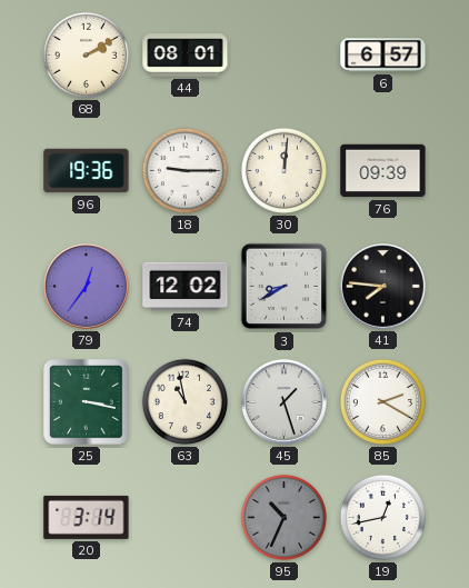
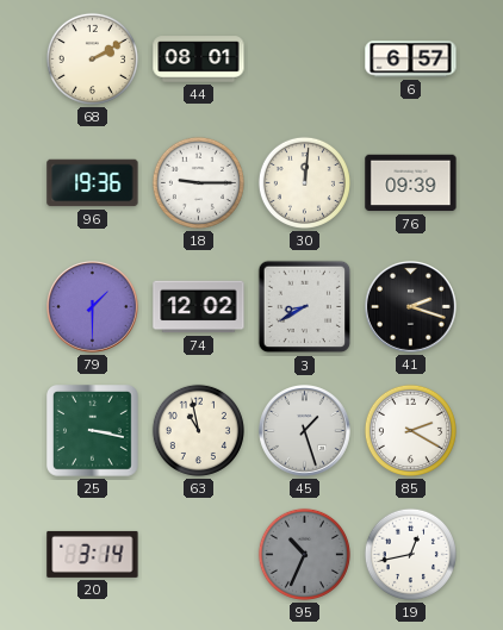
79: 12:36 -> 1:30 (93, 307)
41: 7:46 -> 2:18 (411, 307)
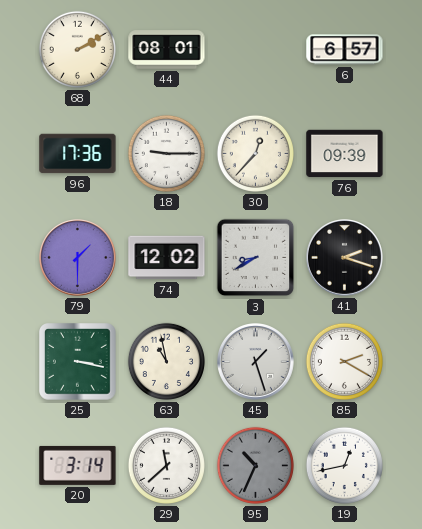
96: 19:36 -> 17:36 (78, 154)
30: 12:01 -> 12:37 (255, 153)
29: none -> 11:38 (166, 465)
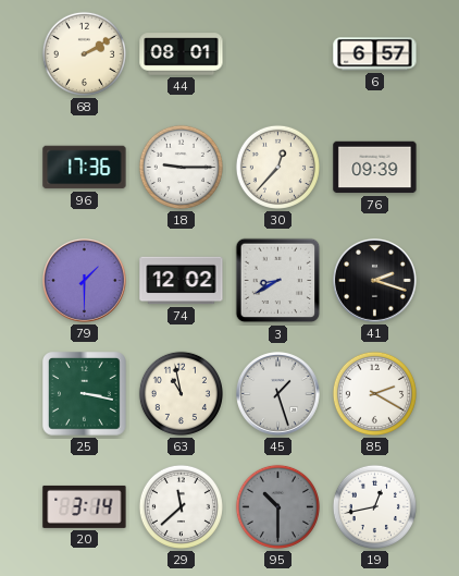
95: 10:34 -> 10:30 (277, 506)
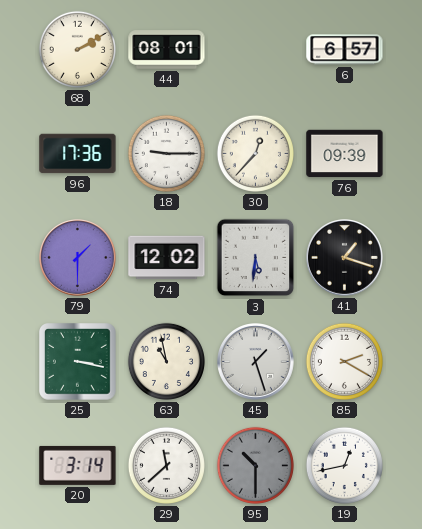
3: 8:40 -> 5:31 (256, 258)
41: 2:18 -> 1:18 (345, 258)
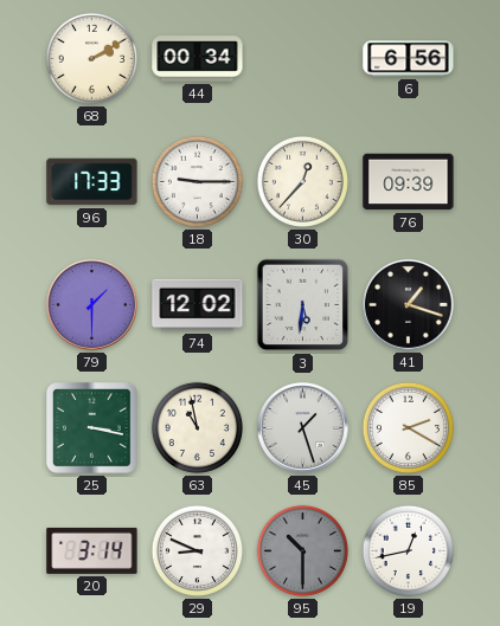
44: 08:01 -> 00:34 (198, 59)
6: 6:57 -> 6:56 (409, 59)
96: 17:36 -> 17:33 (92, 182)
29: 11:38 -> 8:49 (197, 550)
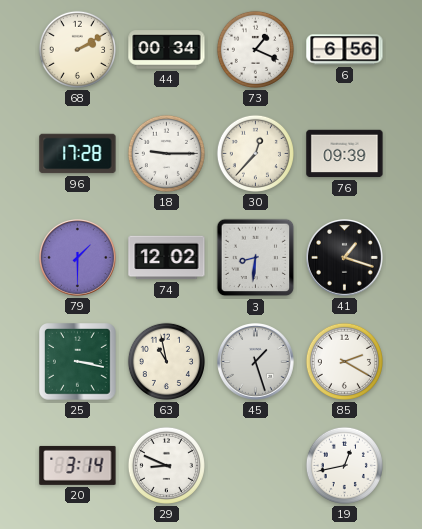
73: none -> 1:19 (255, 49)
96: 17:33 -> 17:28 (78, 154)
3: 5:31 -> 8:31 (256, 258)
95: 10:30 -> none (302, 550)
